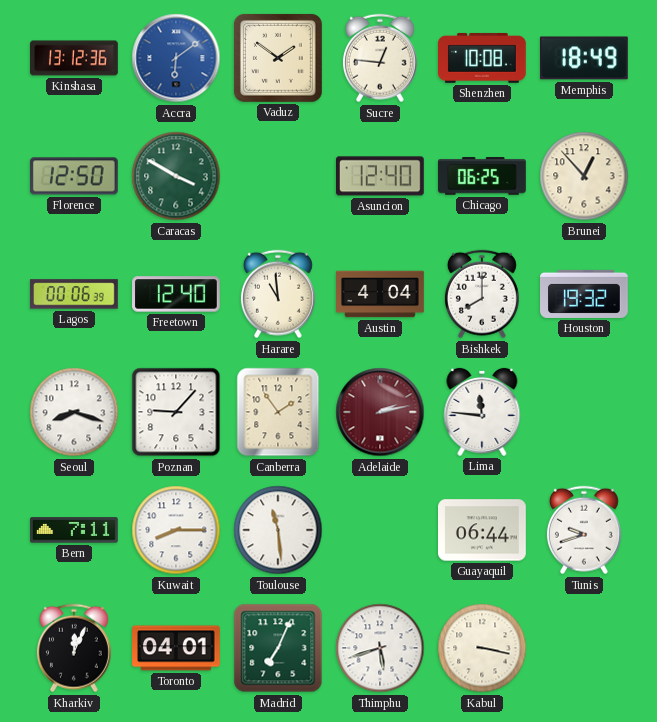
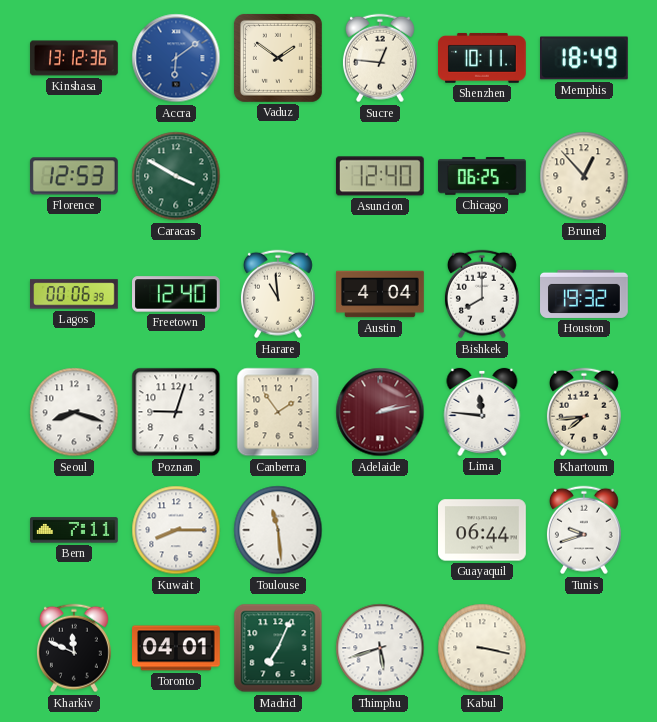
Shenzhen: 10:08 -> 10:11 (483, 58)
Florence: 12:50 -> 12:53 (74, 176)
Poznan: 9:07 -> 9:03 (176, 412)
Khartoum: none -> 7:44 (584, 412)
Kharkiv: 12:04 -> 11:49 (74, 648)
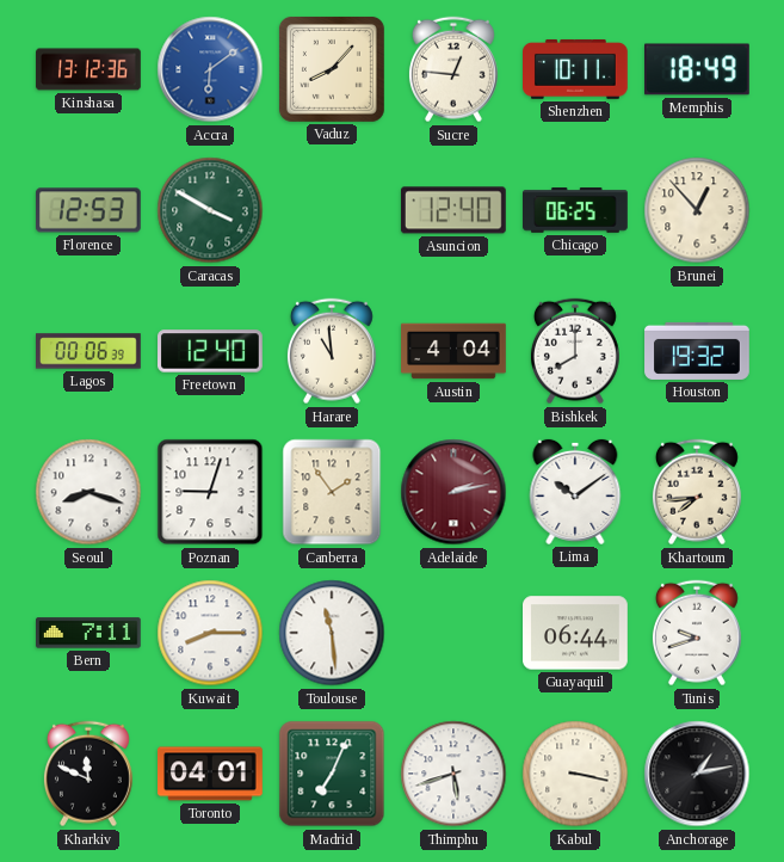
Vaduz: 1:51 -> 8:07 (332, 69)
Lima: 11:46 -> 10:09 (575, 492)
Anchorage: none -> 1:13 (697, 774)
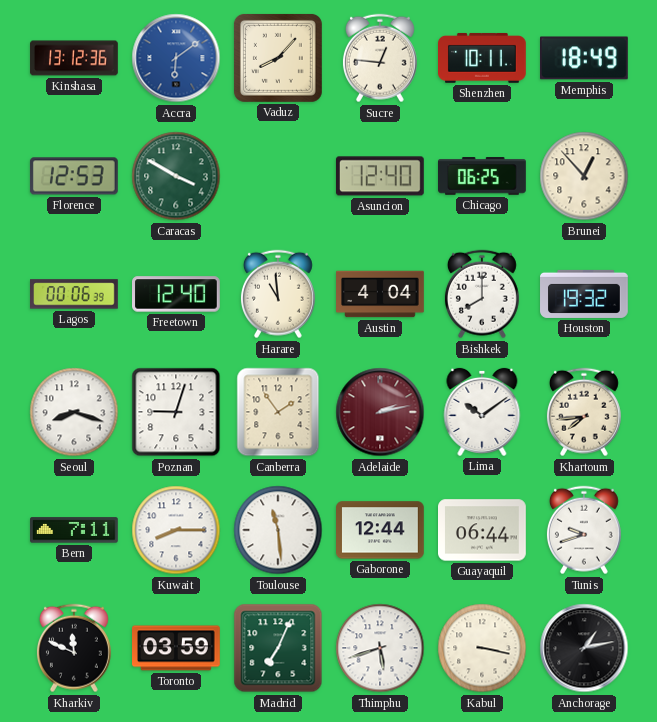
Gaborone: none -> 12:44 (381, 530)
Toronto: 04:01 -> 03:59 (177, 648)
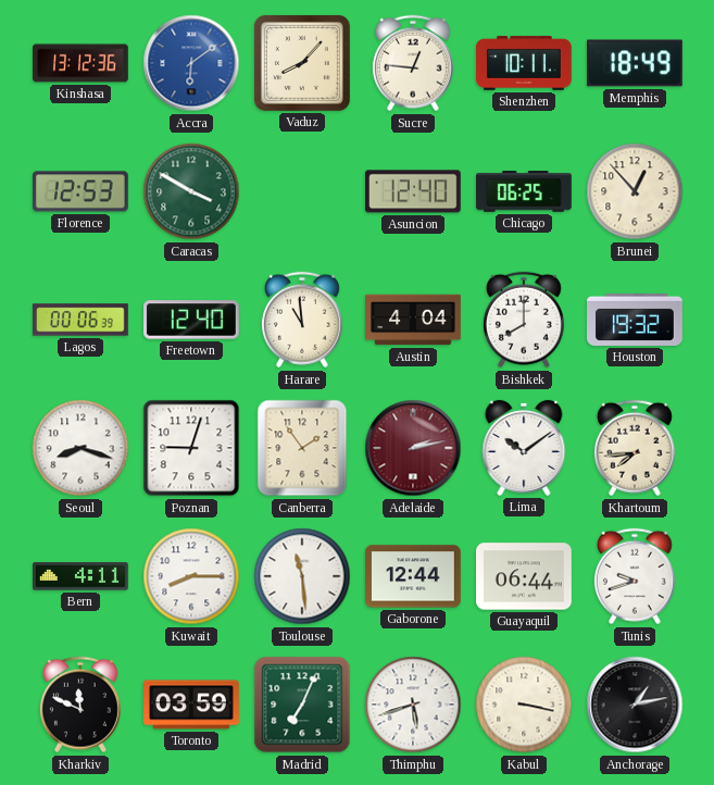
Bern: 7:11 -> 4:11 (82, 576)
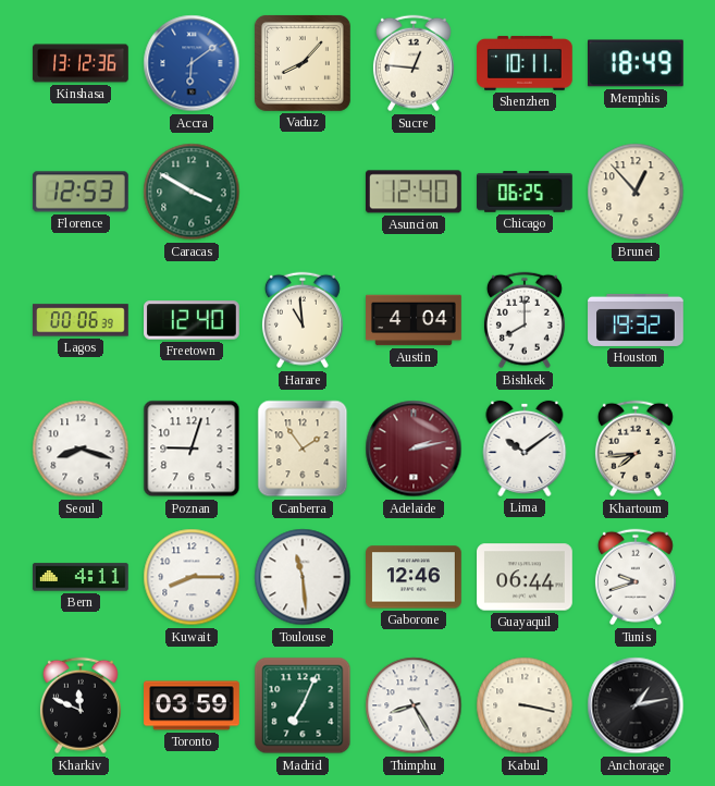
Gaborone: 12:44 -> 12:46 (415, 577)
Thimphu: 5:42 -> 8:25 (414, 705)
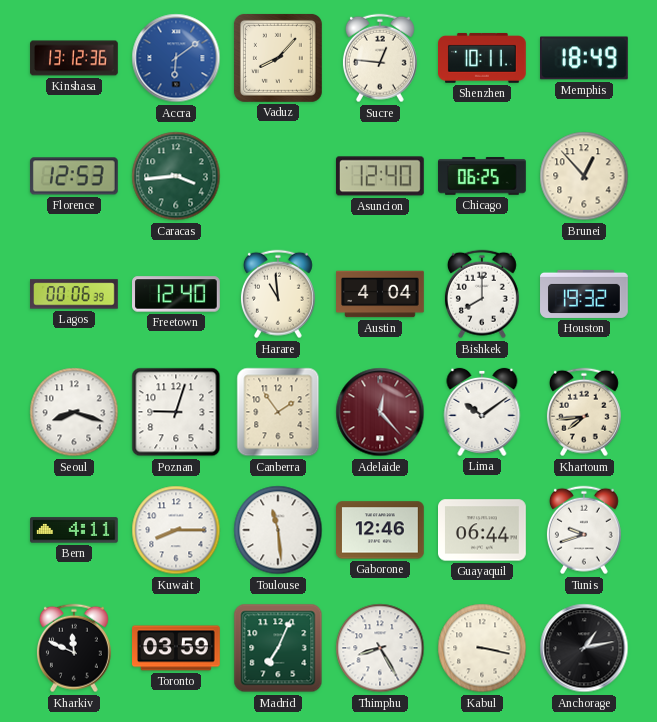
Caracas: 3:50 -> 3:44 (176, 176)
Adelaide: 2:13 -> 12:23 (380, 412)
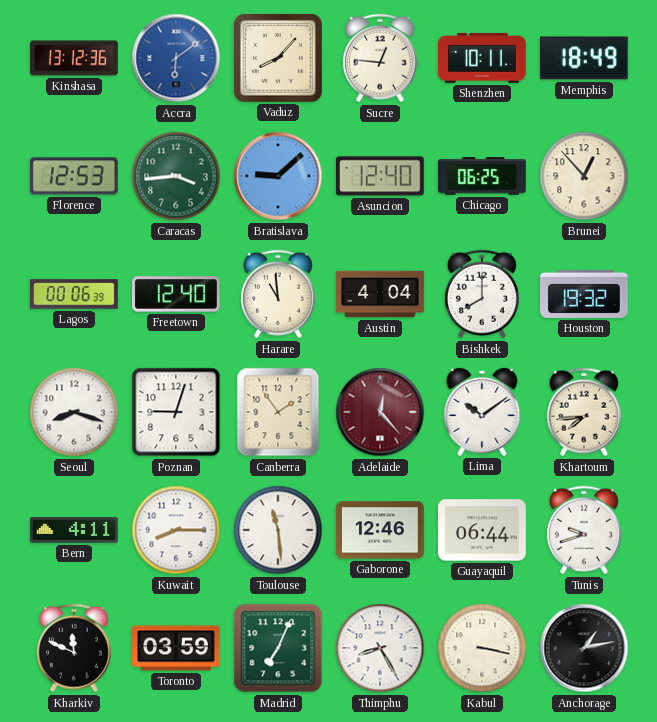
Bratislava: none -> 9:08 (278, 176)
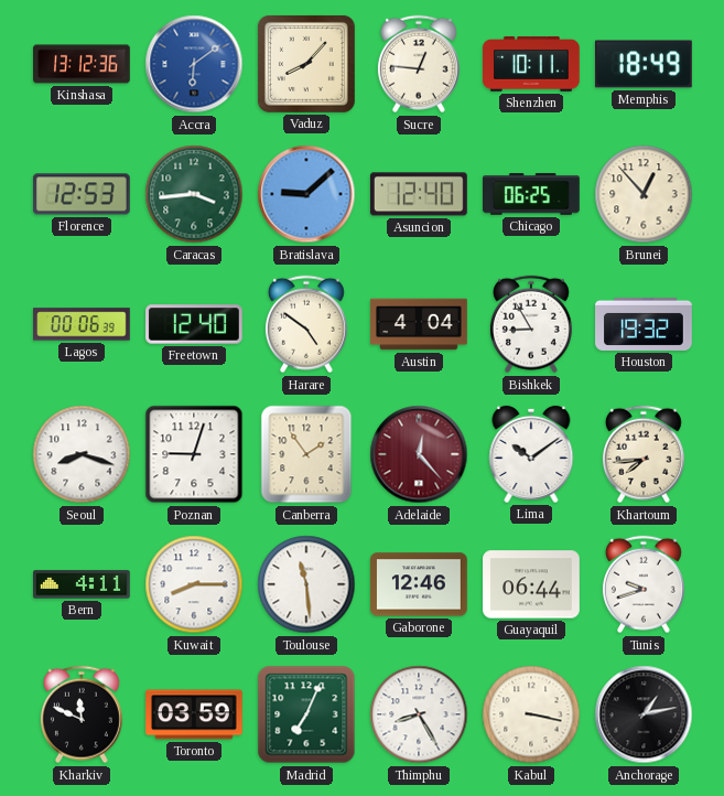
Harare: 10:59 -> 4:51 (306, 324)
Bishkek: 8:00 -> 8:55 (531, 324)
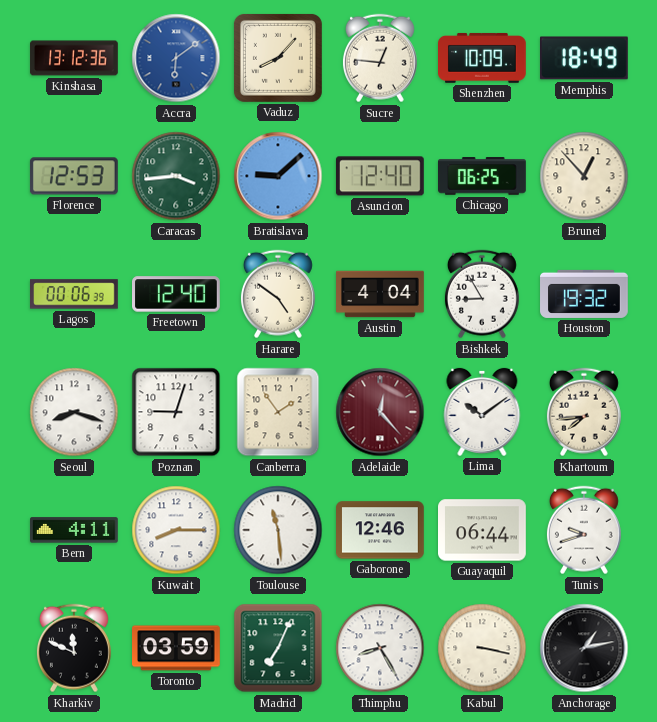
Shenzhen: 10:11 -> 10:09 (483, 58)
